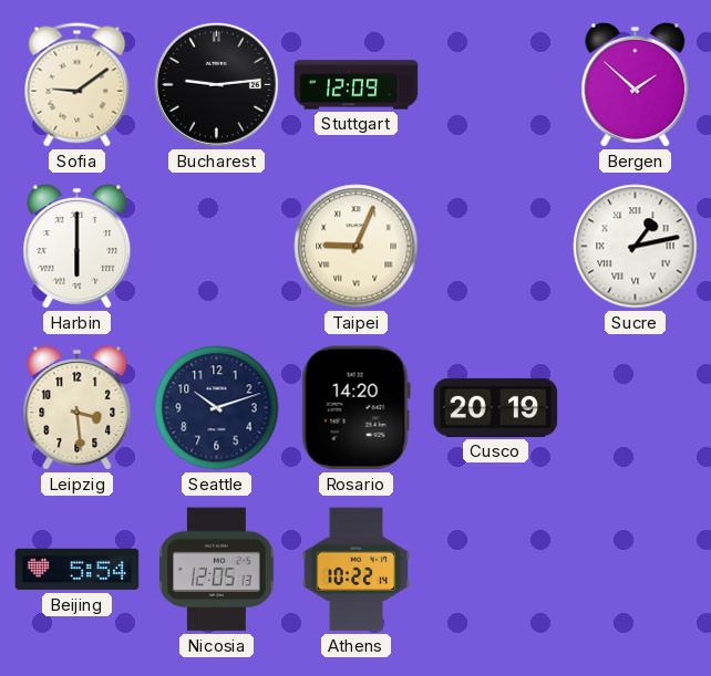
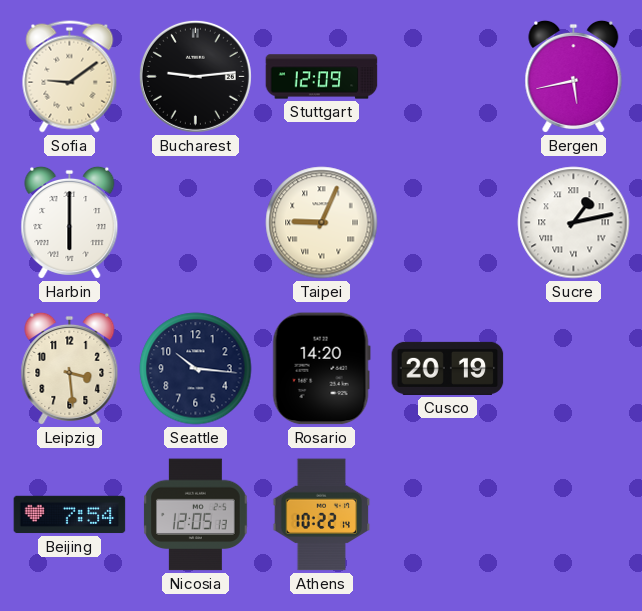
Bergen: 1:52 -> 5:43 (574, 76)
Seattle: 10:12 -> 10:16 (196, 369)
Beijing: 5:54 -> 7:54 (70, 515)
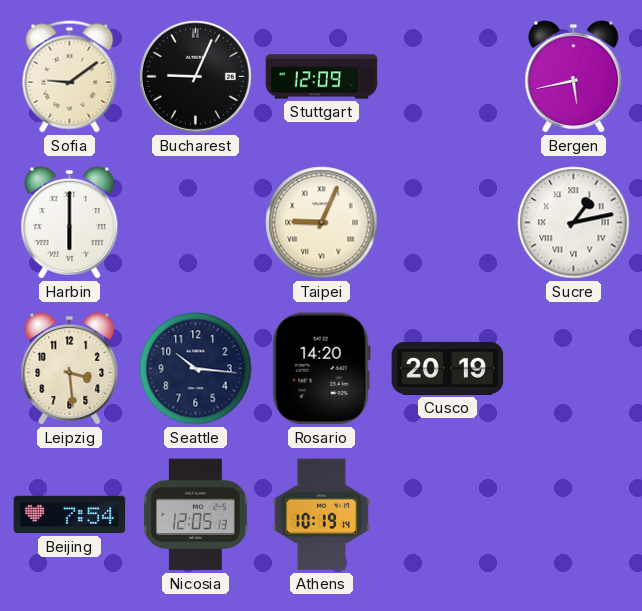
Bucharest: 9:14 -> 9:04 (195, 76)
Athens: 10:22 -> 10:19 (322, 515)
